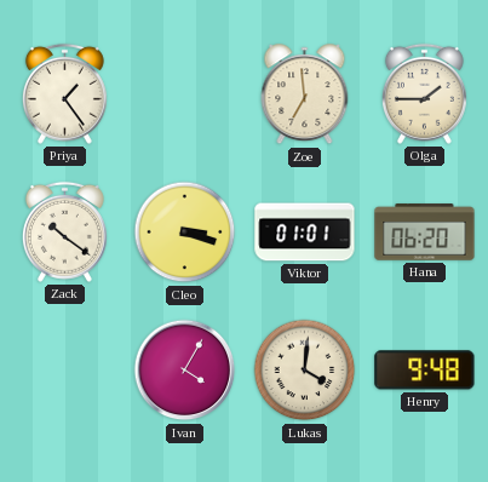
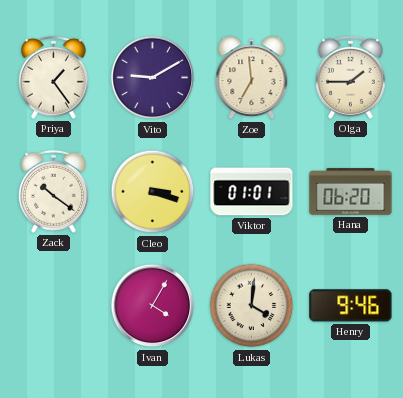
Vito: none -> 9:10 (153, 78)
Henry: 9:48 -> 9:46 (351, 306)
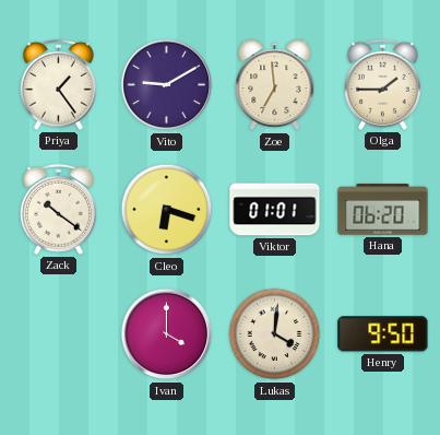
Cleo: 3:18 -> 6:18 (167, 210)
Ivan: 4:05 -> 4:00 (167, 334)
Henry: 9:46 -> 9:50 (383, 334)
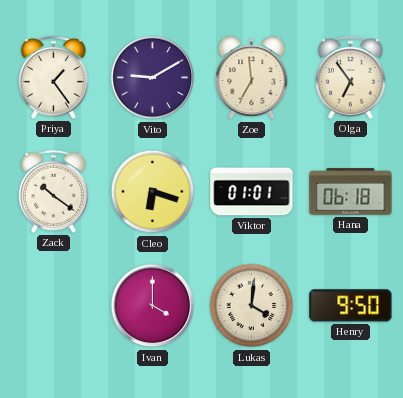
Olga: 1:45 -> 6:54 (350, 77)
Hana: 06:20 -> 06:18 (351, 192)
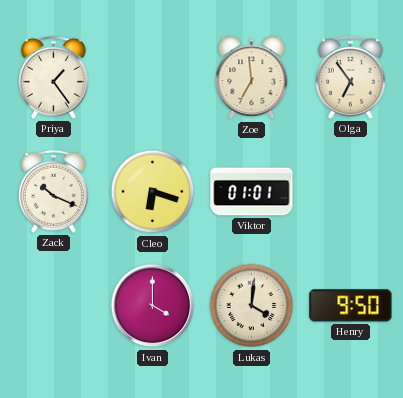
Vito: 9:10 -> none (153, 78)
Zack: 10:21 -> 10:19 (53, 191)
Hana: 06:18 -> none (351, 192)
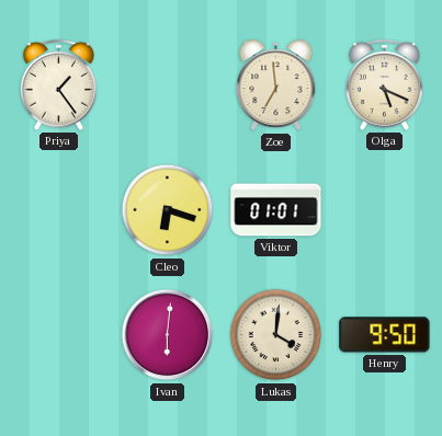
Olga: 6:54 -> 5:19 (384, 84)
Zack: 10:19 -> none (53, 191)
Ivan: 4:00 -> 6:01 (168, 335)
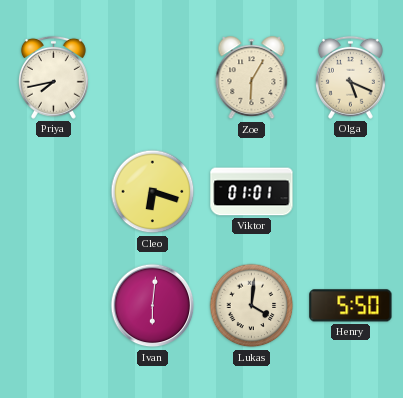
Priya: 1:24 -> 7:43 (53, 77)
Zoe: 6:59 -> 6:05 (252, 78)
Henry: 9:50 -> 5:50 (351, 306)
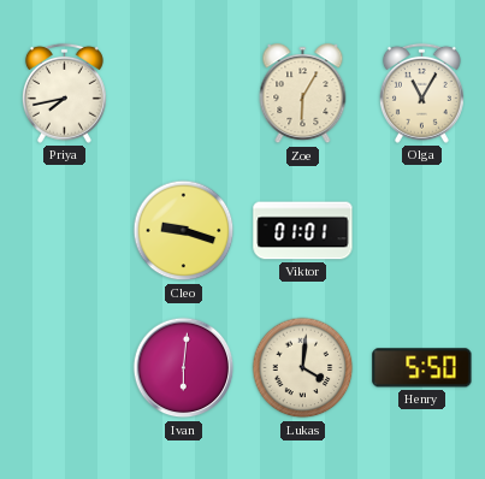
Olga: 5:19 -> 11:05 (421, 93)
Cleo: 6:18 -> 9:18 (184, 231)
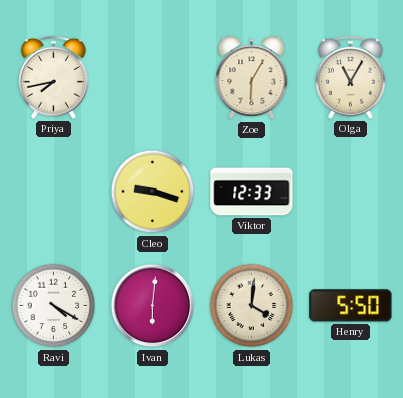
Viktor: 01:01 -> 12:33 (252, 192)
Ravi: none -> 4:20 (54, 306)
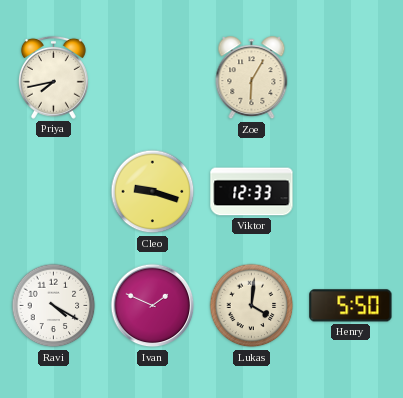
Olga: 11:05 -> none (350, 77)
Ivan: 6:01 -> 1:49 (153, 306)
